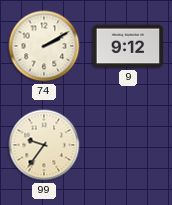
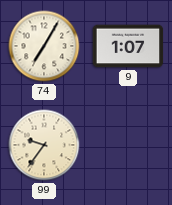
74: 2:10 -> 7:05 (44, 46)
9: 9:12 -> 1:07 (128, 46)
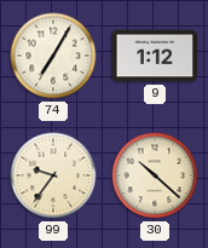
9: 1:07 -> 1:12 (155, 56)
30: none -> 10:22 (155, 175)
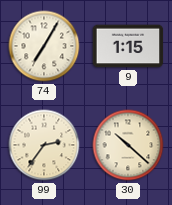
9: 1:12 -> 1:15 (128, 46)
99: 9:36 -> 2:36 (44, 145)
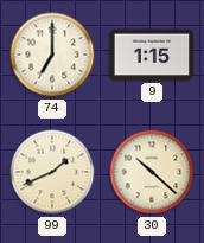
74: 7:05 -> 7:00 (52, 55)
99: 2:36 -> 1:41 (52, 172)
